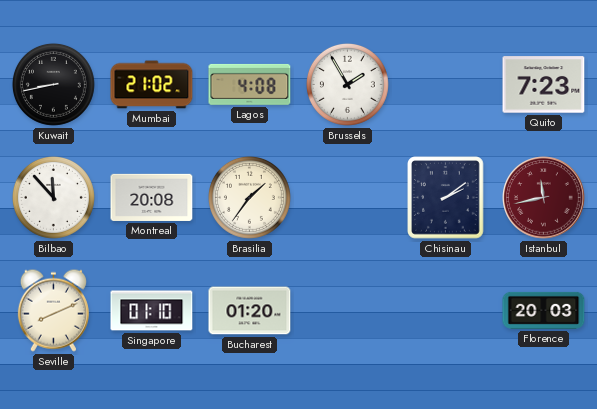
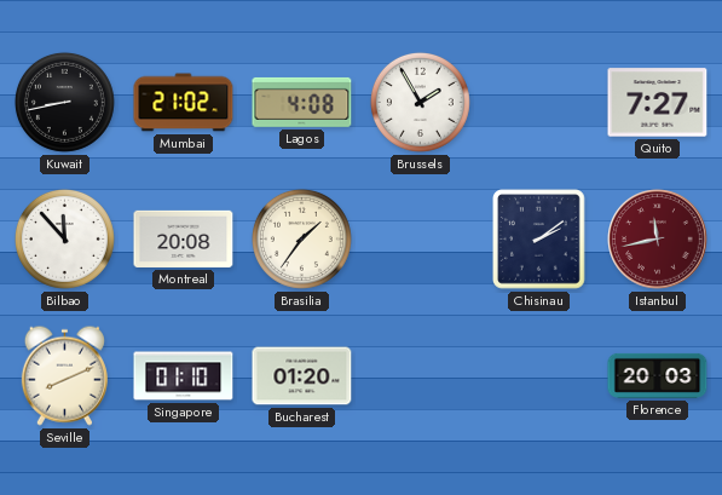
Quito: 7:23 -> 7:27 (658, 103)
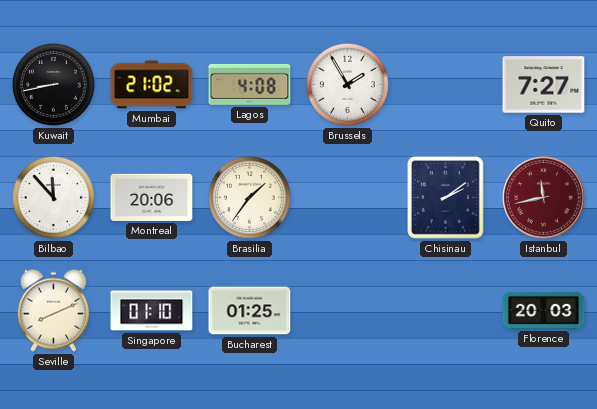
Montreal: 20:08 -> 20:06 (152, 197)
Bucharest: 01:20 -> 01:25 (250, 311)
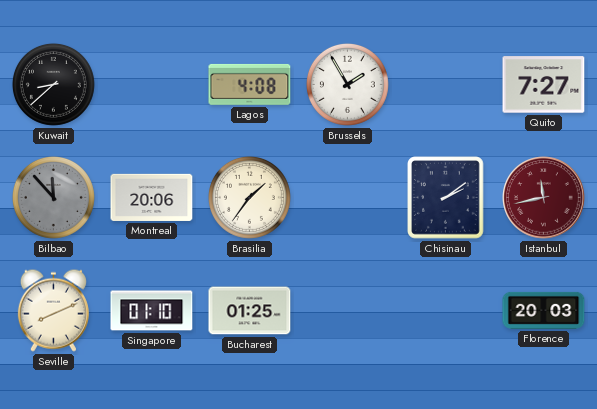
Kuwait: 8:43 -> 8:38 (53, 84)
Mumbai: 21:02 -> none (152, 85)
Bilbao dial: white -> grey (53, 197)
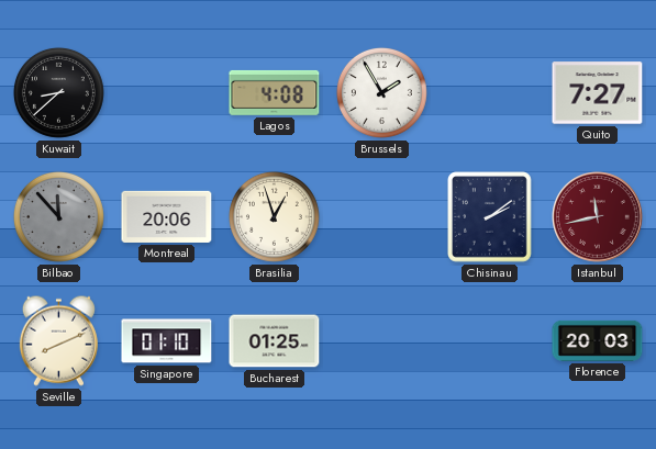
Brasilia: 1:36 -> 12:57 (274, 216)
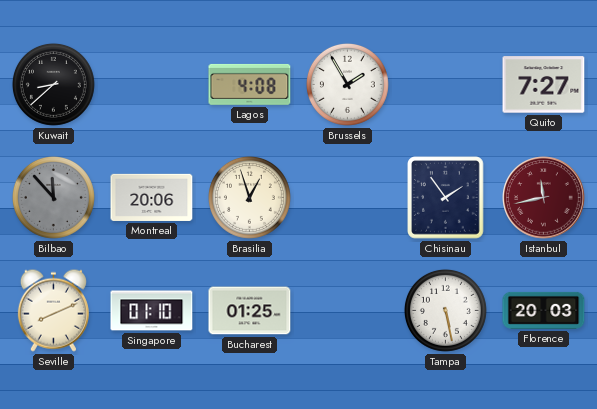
Chisinau: 2:09 -> 1:54 (446, 198)
Tampa: none -> 5:28 (445, 310)
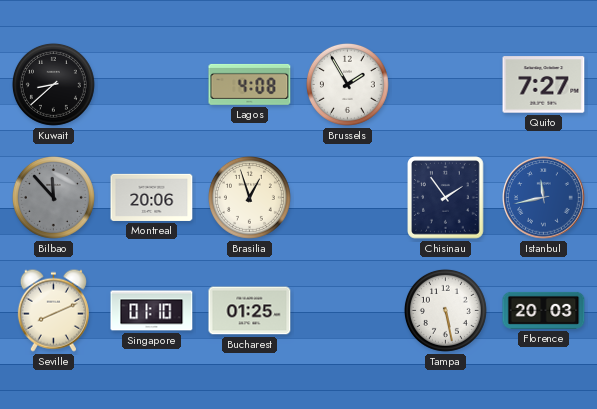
Istanbul dial: burgundy -> blue (544, 198)
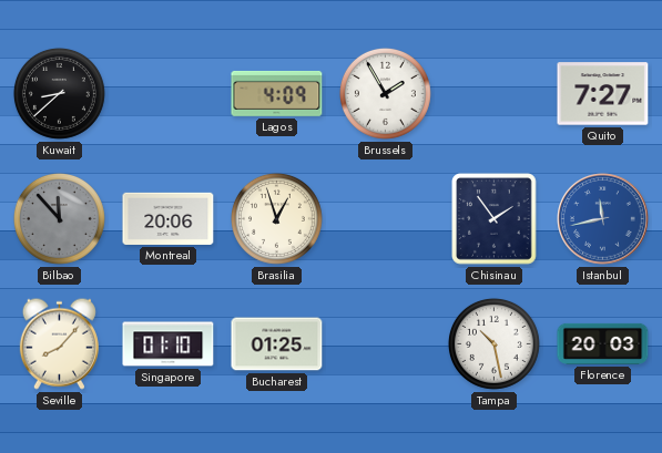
Lagos: 4:08 -> 4:09 (277, 93)
Seville: 8:11 -> 8:07 (59, 343)
Tampa: 5:28 -> 10:28 (493, 343)
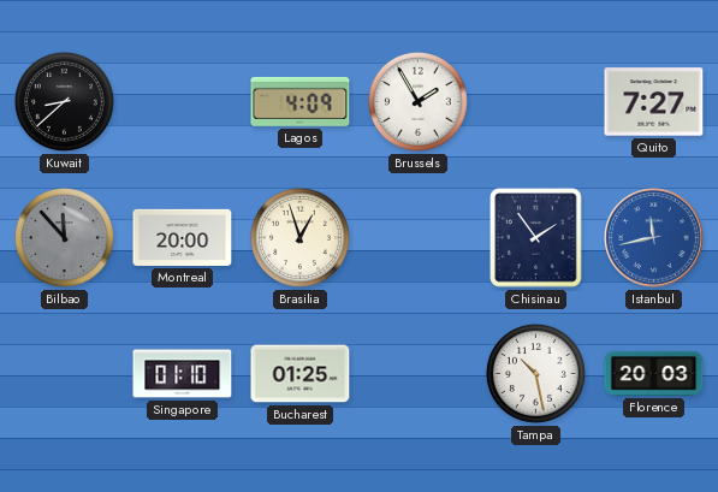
Montreal: 20:06 -> 20:00 (183, 237)
Seville: 8:07 -> none (59, 343)
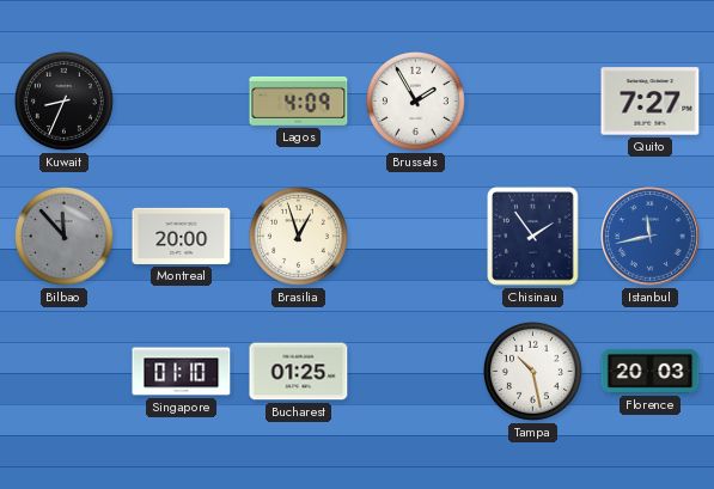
Kuwait: 8:38 -> 8:34 (63, 100)
